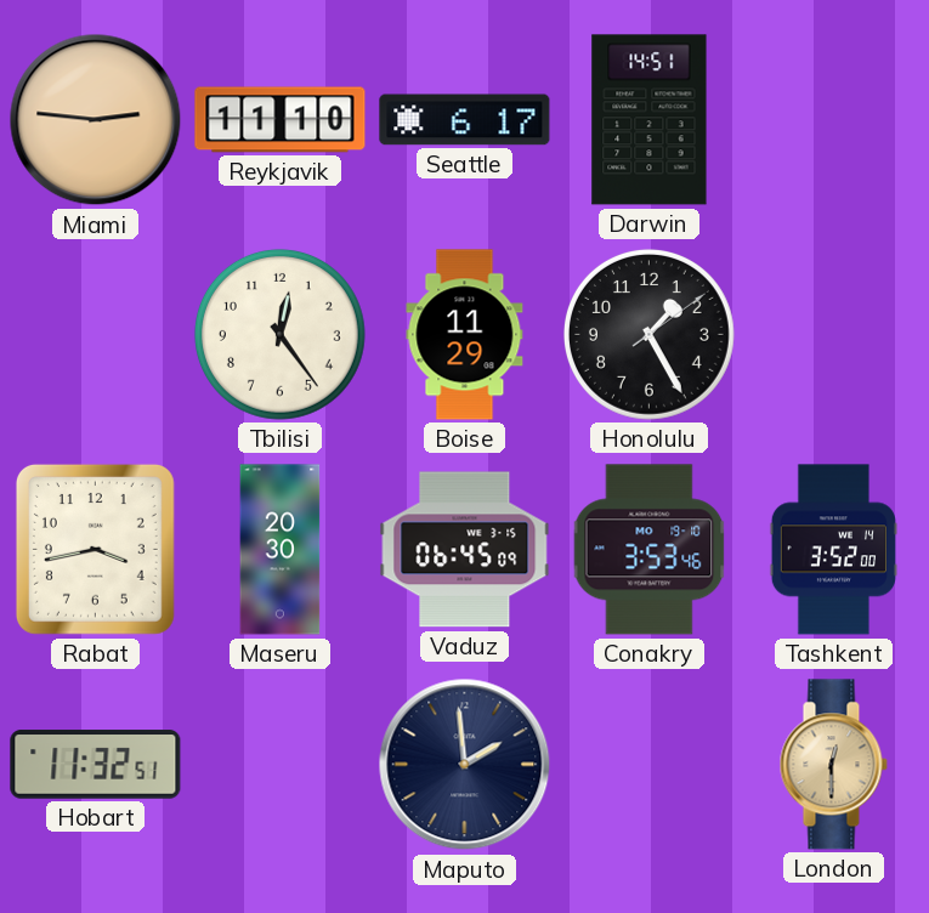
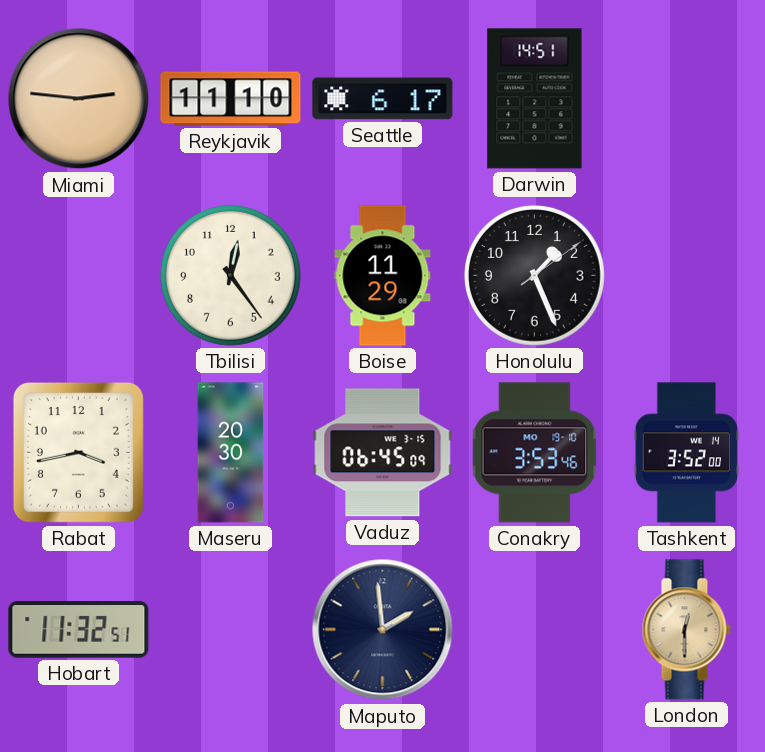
Honolulu: 1:25 -> 1:26 (534, 275)
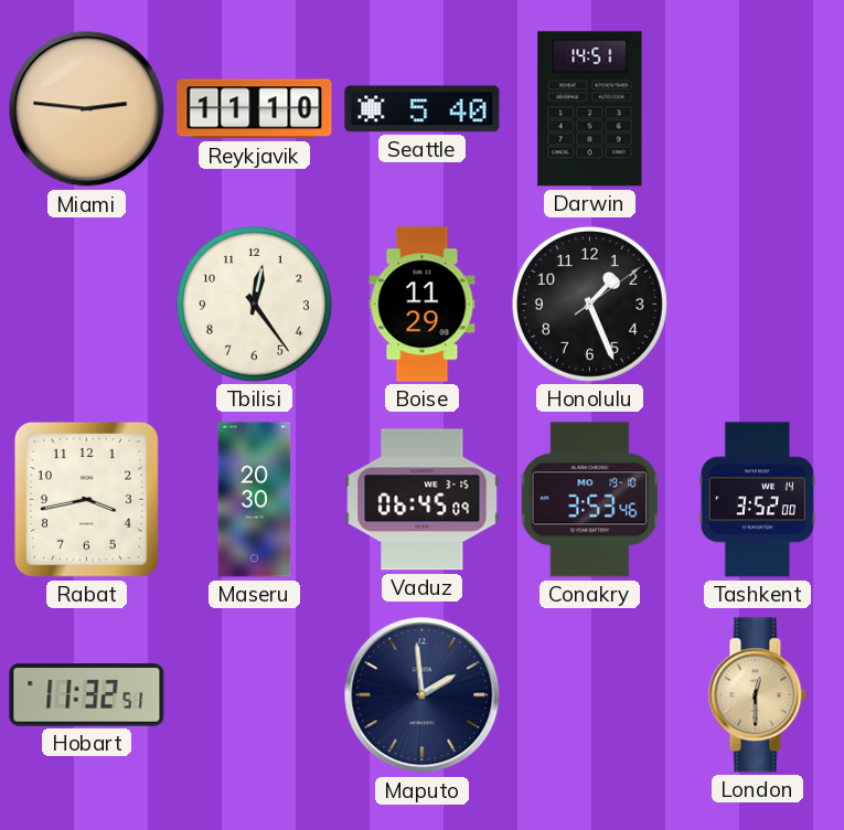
Seattle: 6:17 -> 5:40 (423, 109)
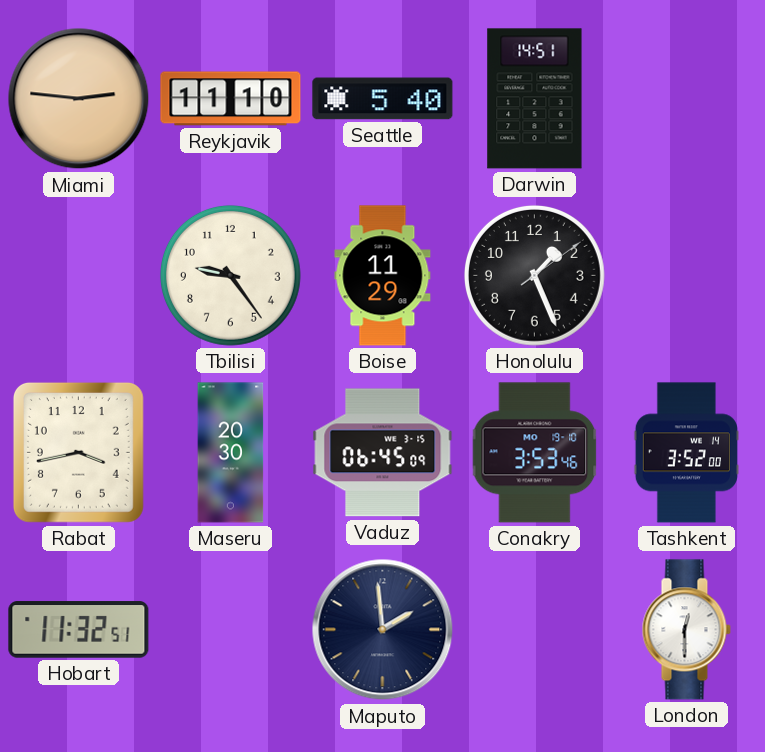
Tbilisi: 12:24 -> 9:24 (230, 275)
London dial: champagne -> white (686, 630)
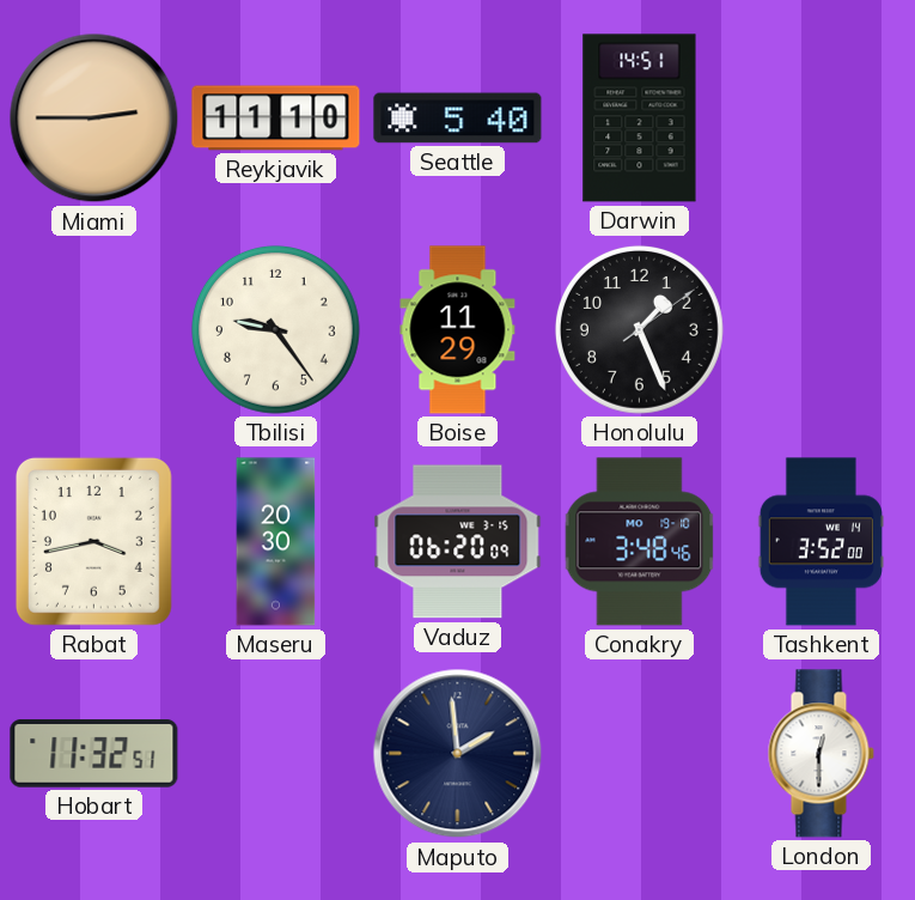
Miami: 2:46 -> 2:45 (94, 118)
Vaduz: 06:45 -> 06:20 (458, 542)
Conakry: 3:53 -> 3:48 (640, 542)
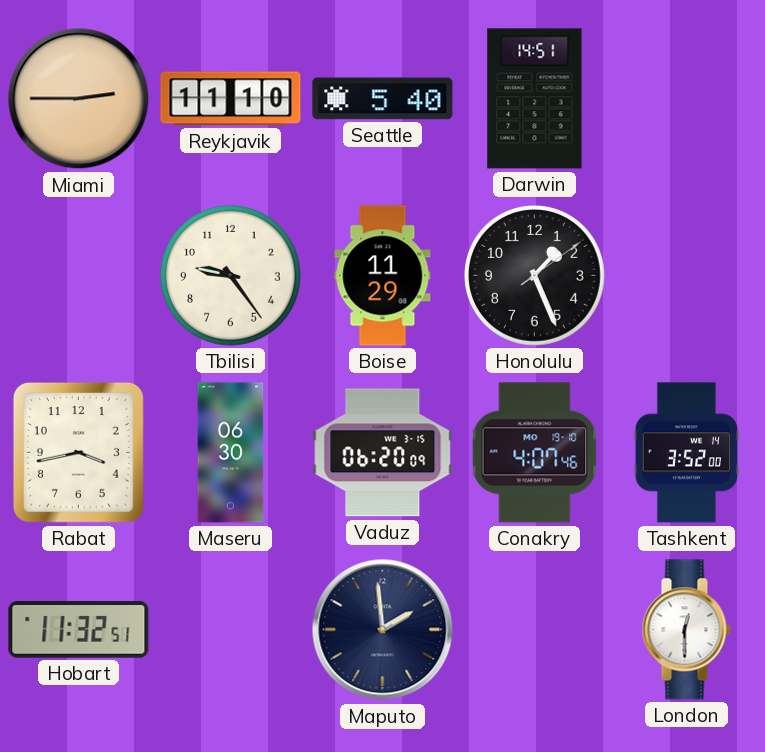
Maseru: 20:30 -> 06:30 (231, 453)
Conakry: 3:48 -> 4:07 (535, 453)
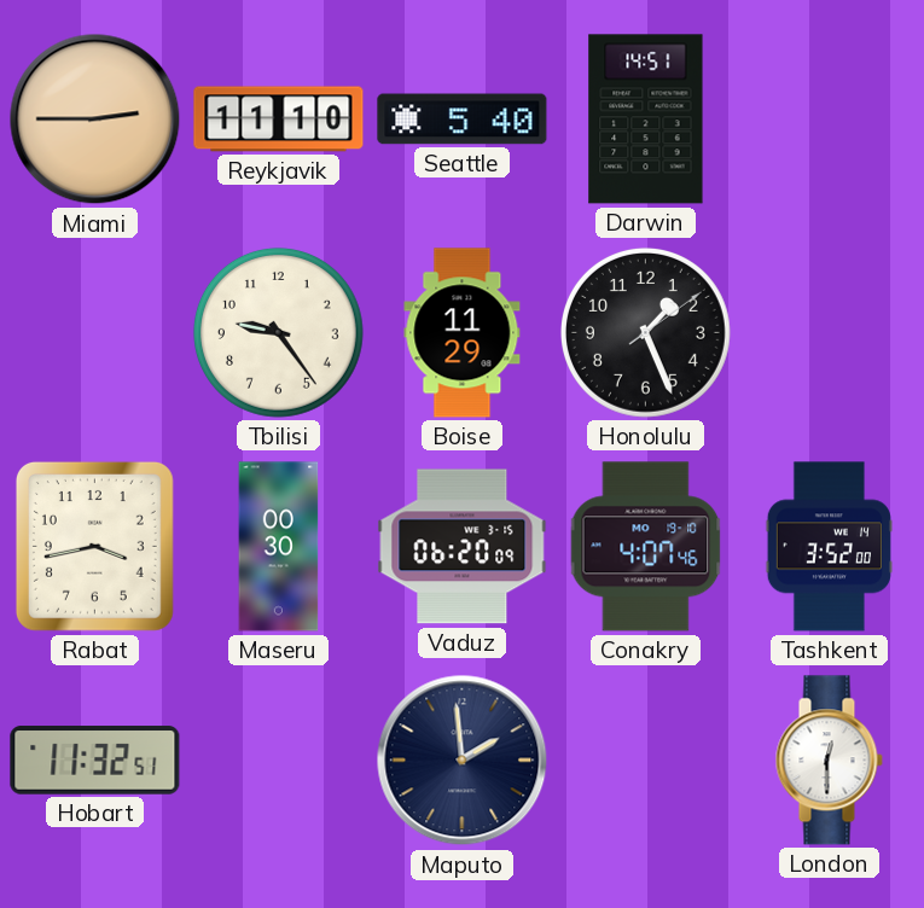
Maseru: 06:30 -> 00:30 (279, 547)
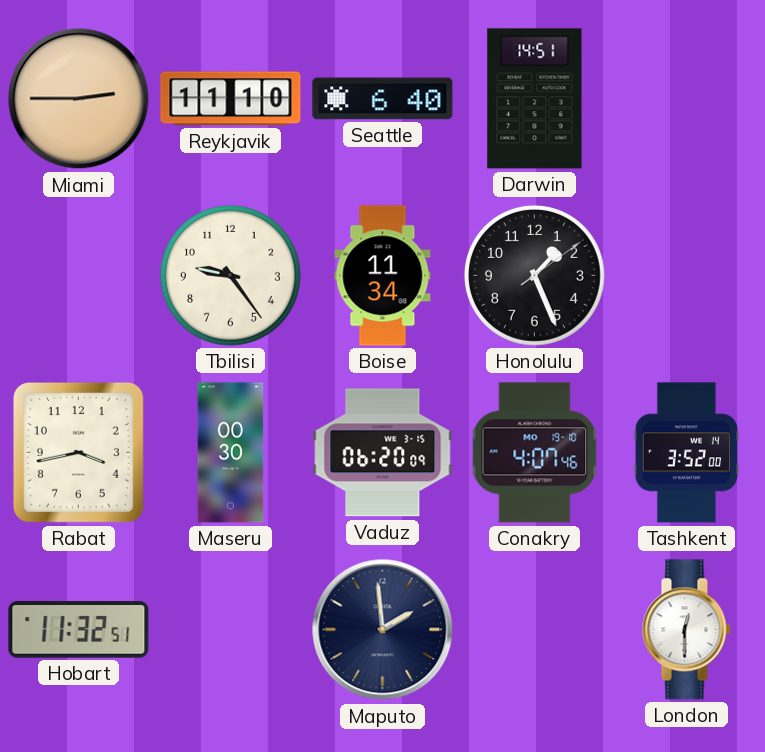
Seattle: 5:40 -> 6:40 (383, 99)
Boise: 11:29 -> 11:34 (383, 276)
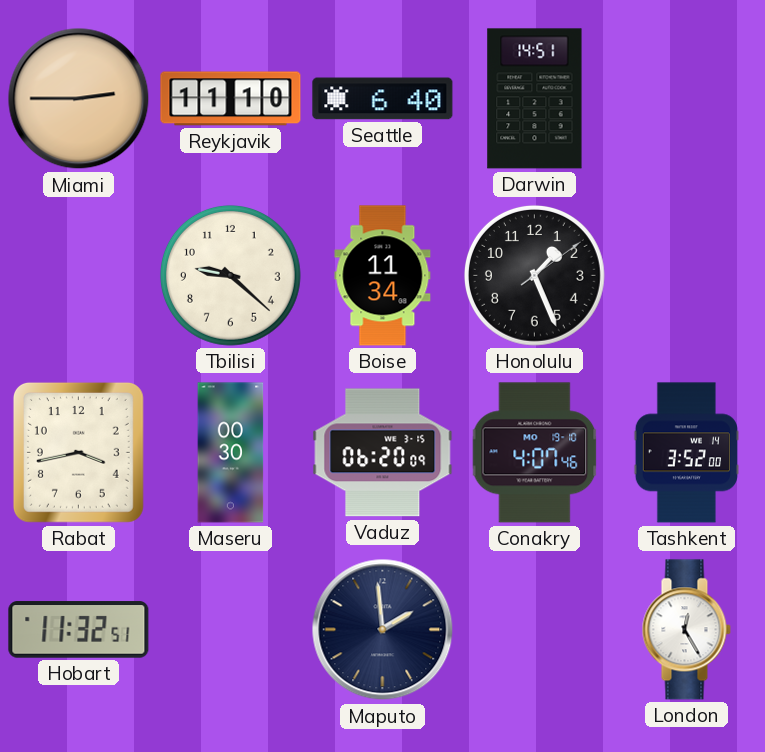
Tbilisi: 9:24 -> 9:22 (230, 275)
London: 12:30 -> 12:25 (686, 630)
